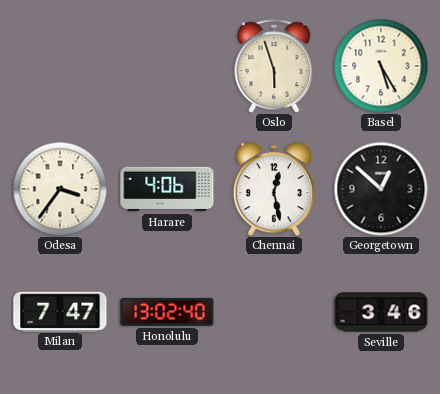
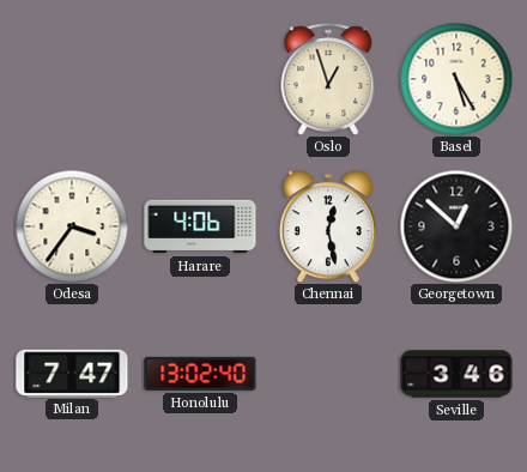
Oslo: 5:57 -> 12:57 (328, 79)
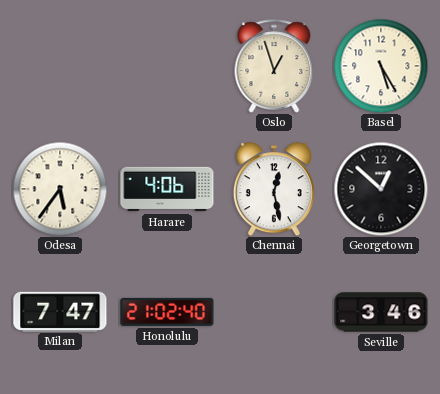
Odesa: 3:36 -> 5:36 (60, 189)
Honolulu: 13:02 -> 21:02 (167, 312)
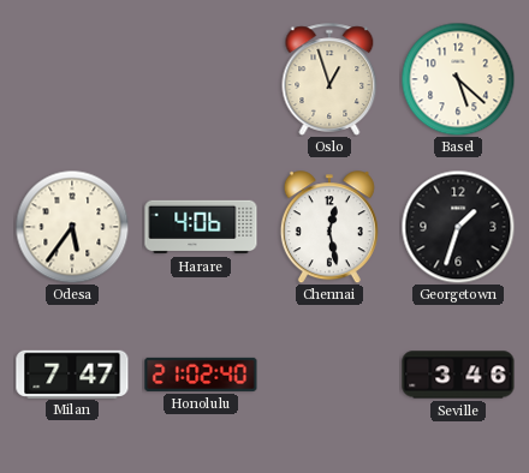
Basel: 5:25 -> 5:22 (458, 79)
Georgetown: 12:52 -> 1:33 (458, 227)
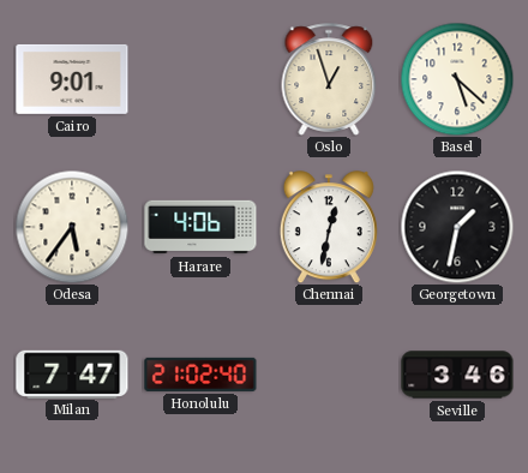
Cairo: none -> 9:01 (72, 79)
Chennai: 12:28 -> 12:32 (329, 227)
Georgetown: 1:33 -> 1:32 (457, 227)
